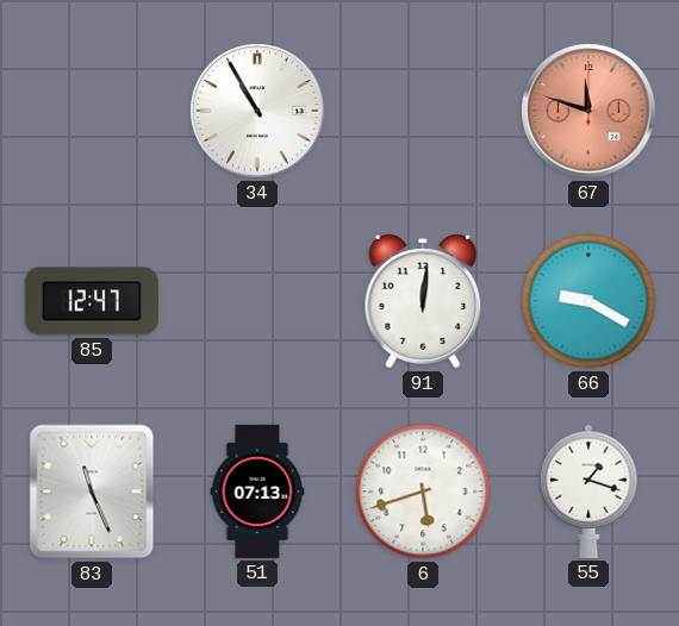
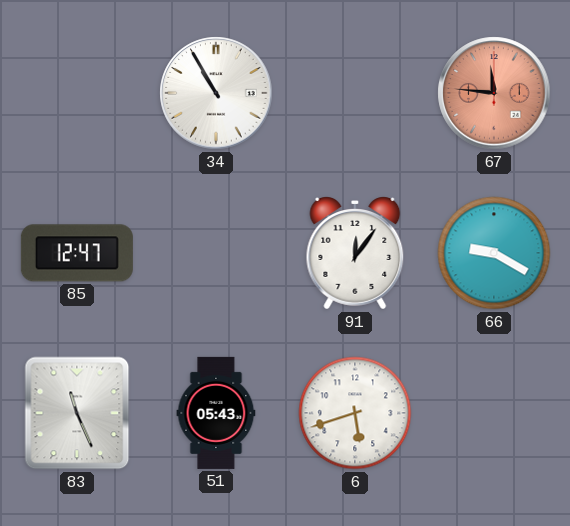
67: 11:48 -> 11:46 (494, 93)
91: 12:01 -> 12:06 (355, 253)
51: 07:13 -> 05:43 (216, 413)
55: 1:18 -> none (588, 492)
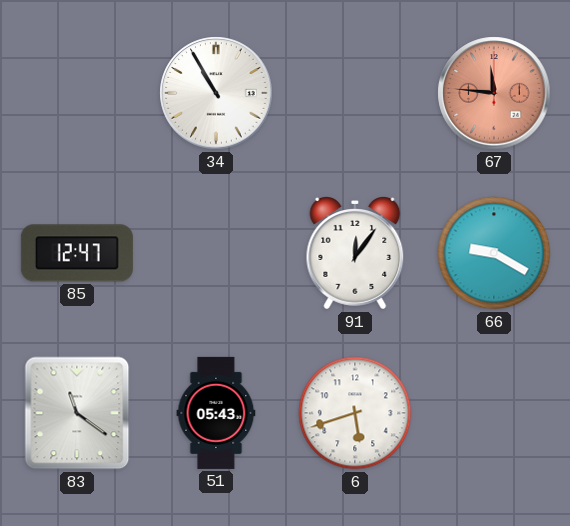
83: 11:26 -> 11:21 (77, 413)
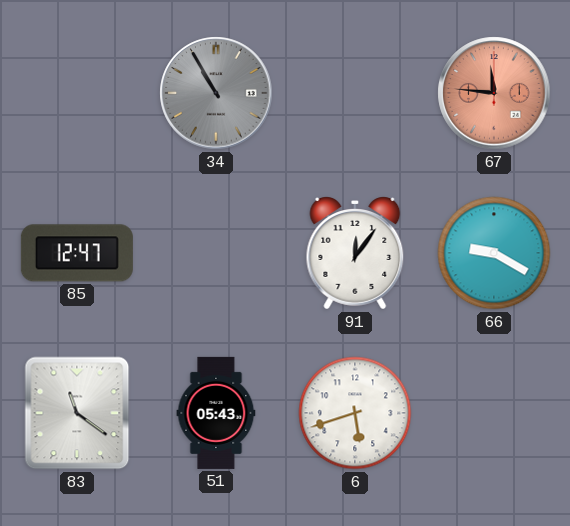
34 dial: white -> grey (216, 93)
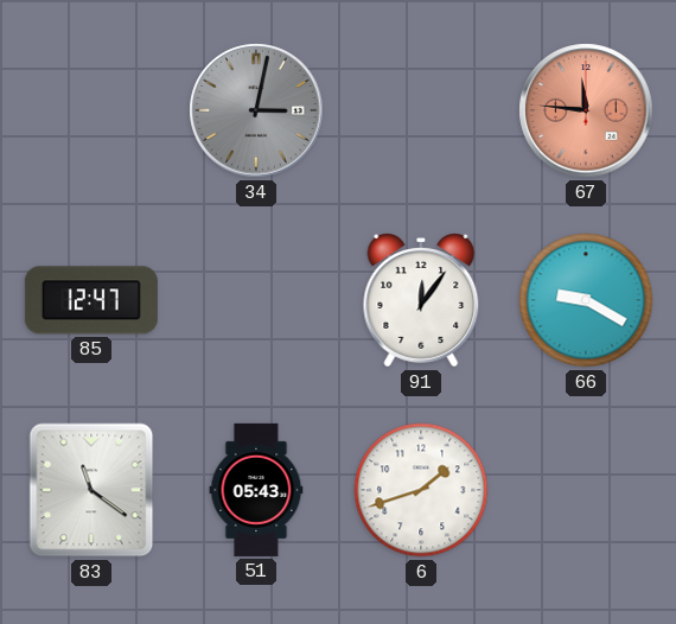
34: 10:55 -> 3:02 (256, 110)
6: 5:42 -> 1:42 (421, 490)
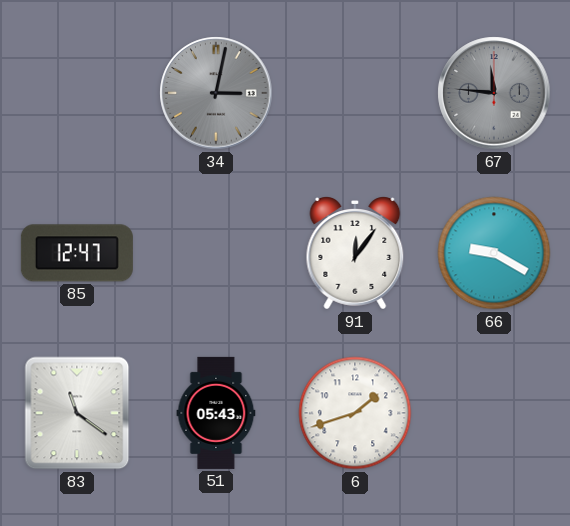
67 dial: salmon -> grey (494, 93)
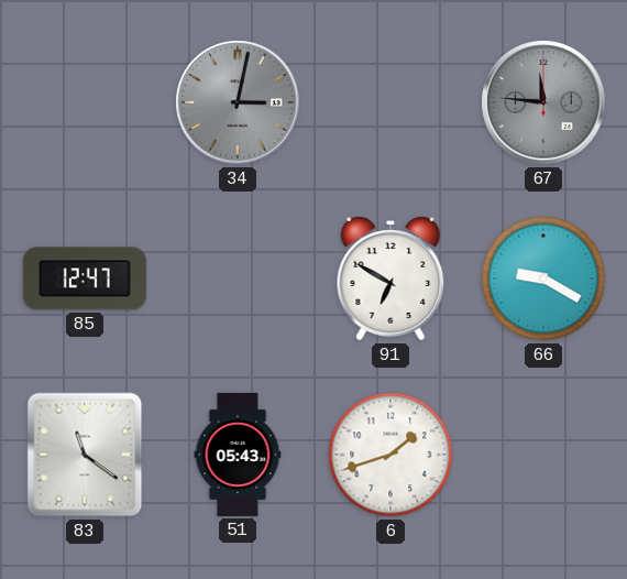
91: 12:06 -> 6:50 (391, 278)
